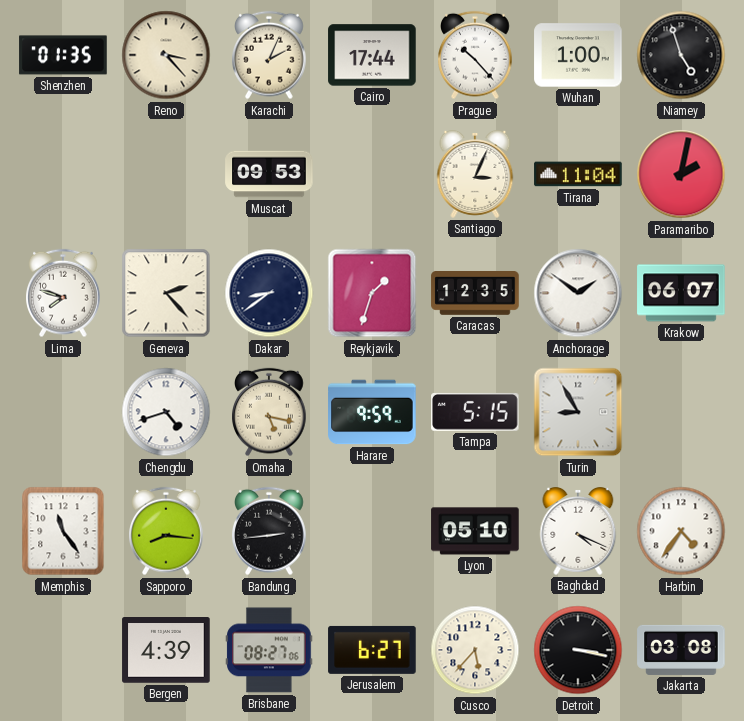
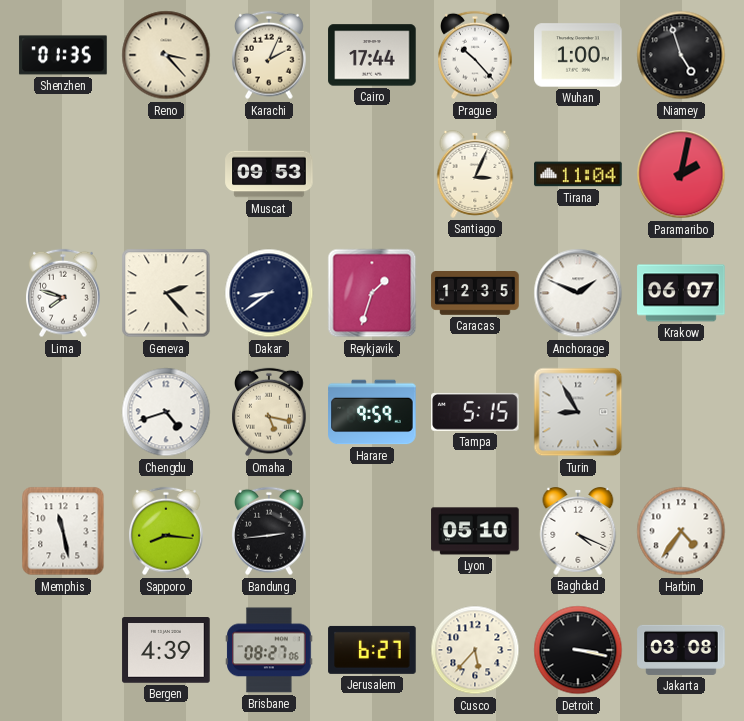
Anchorage: 1:51 -> 1:49 (578, 293)
Memphis: 11:24 -> 11:28 (63, 531)
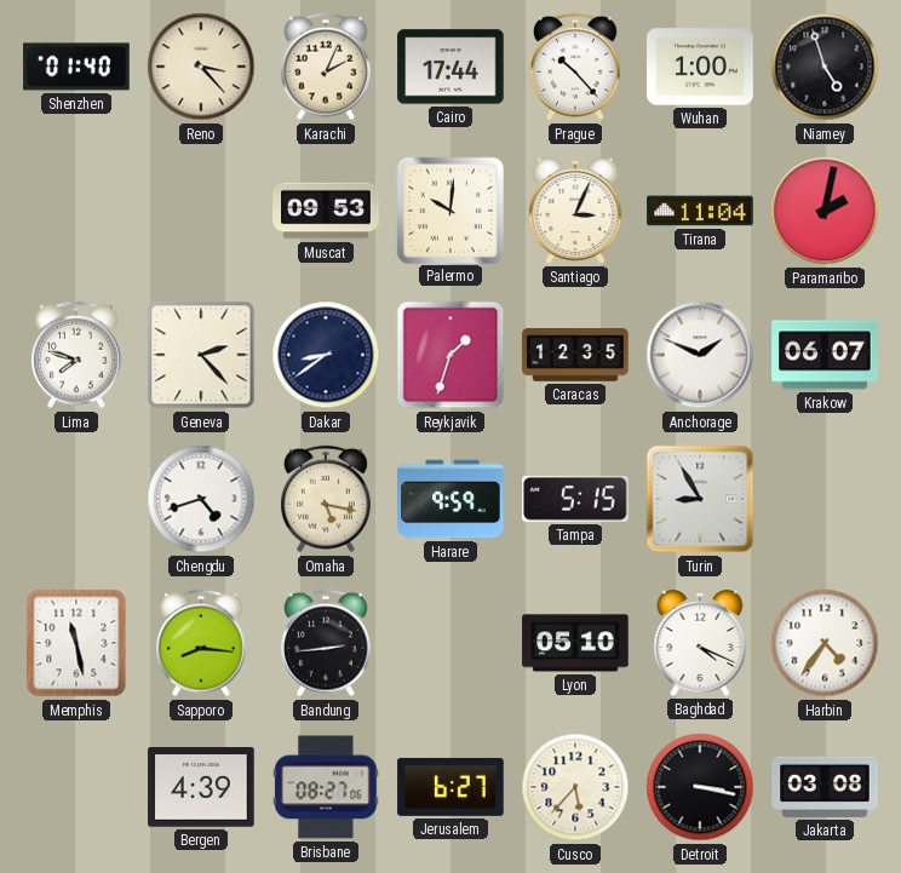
Shenzhen: 01:35 -> 01:40 (76, 67)
Palermo: none -> 10:01 (449, 209)
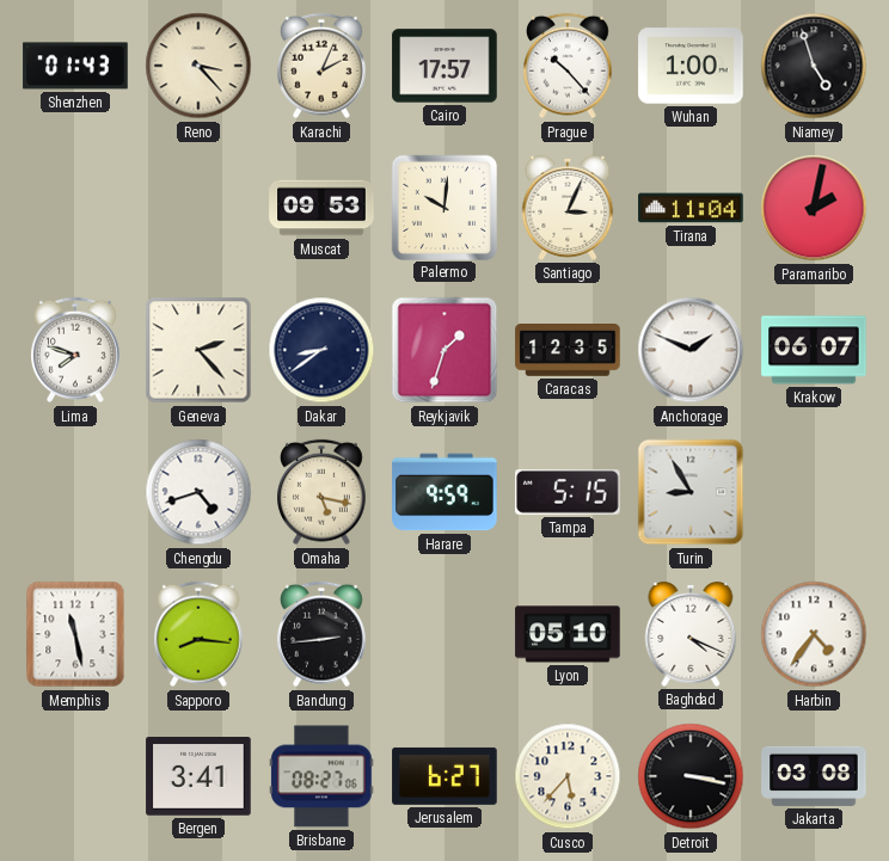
Shenzhen: 01:40 -> 01:43 (75, 66)
Cairo: 17:44 -> 17:57 (444, 66)
Bergen: 4:39 -> 3:41 (198, 776)
